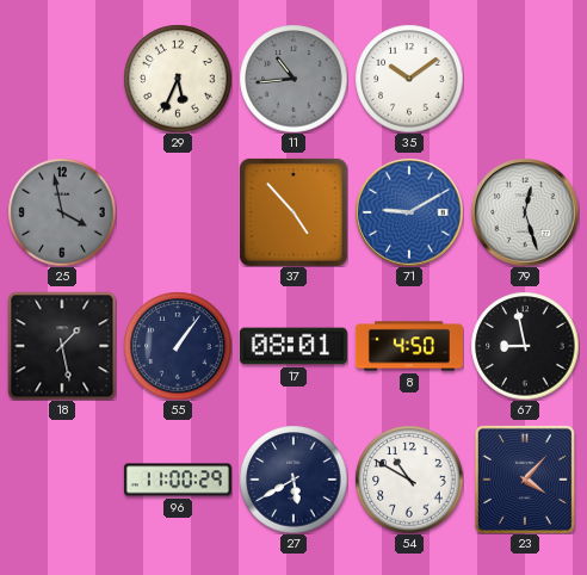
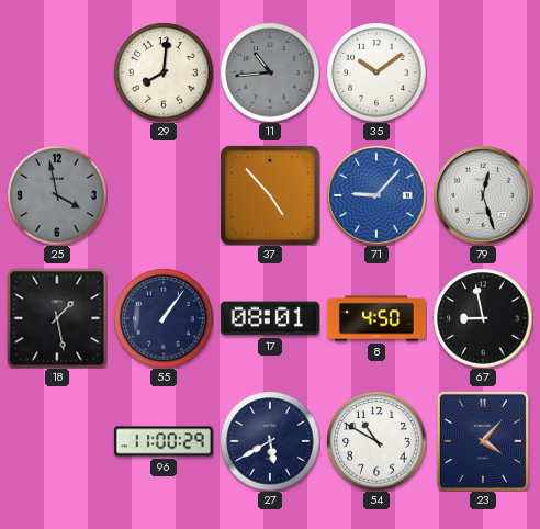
29: 5:34 -> 8:01 (164, 72)
71: 9:10 -> 9:07 (376, 195)
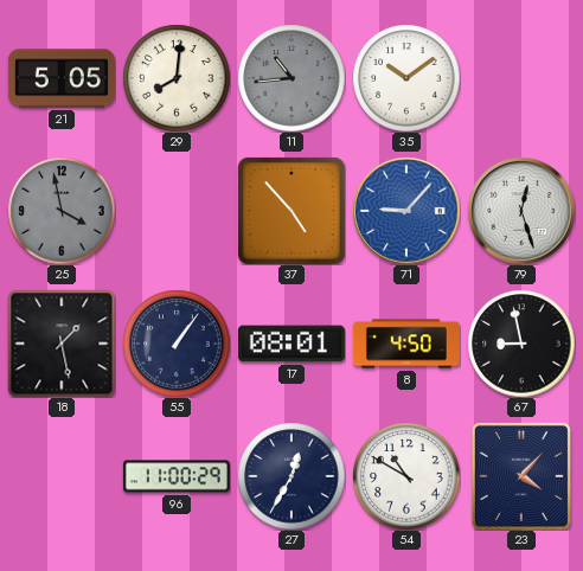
21: none -> 5:05 (62, 78)
27: 5:40 -> 12:35 (291, 476)
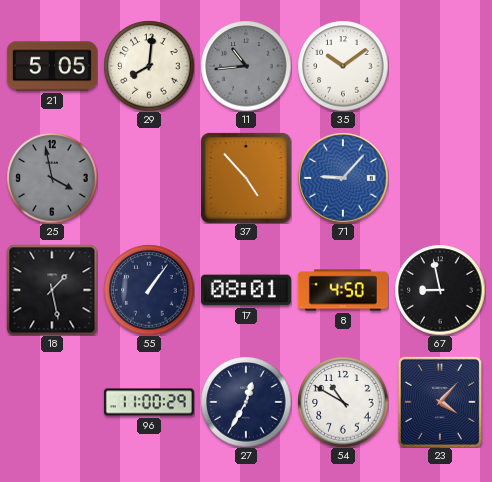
79: 12:27 -> none (521, 211)
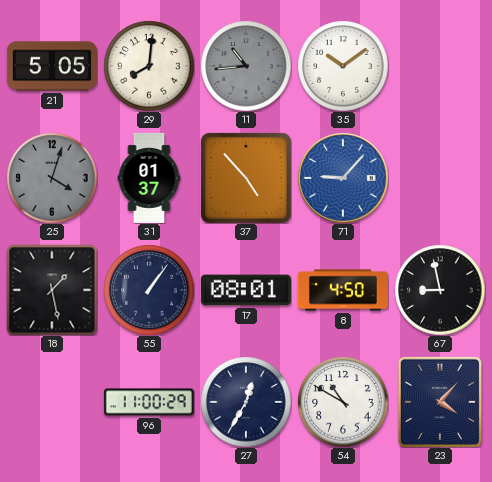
25: 3:58 -> 4:03 (52, 178)
31: none -> 01:37 (149, 178)
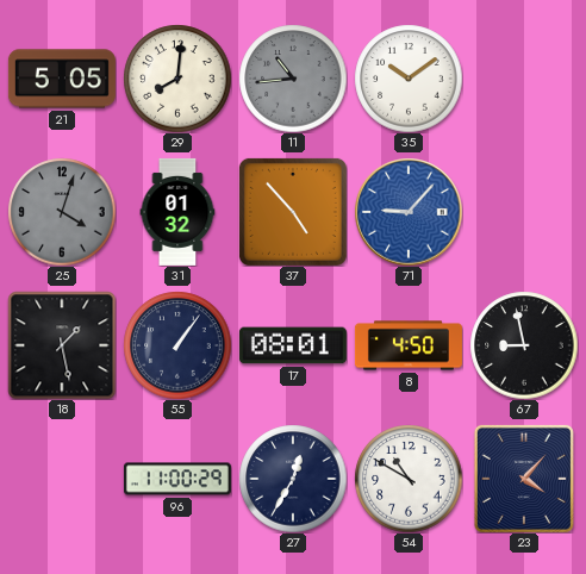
31: 01:37 -> 01:32 (177, 212)
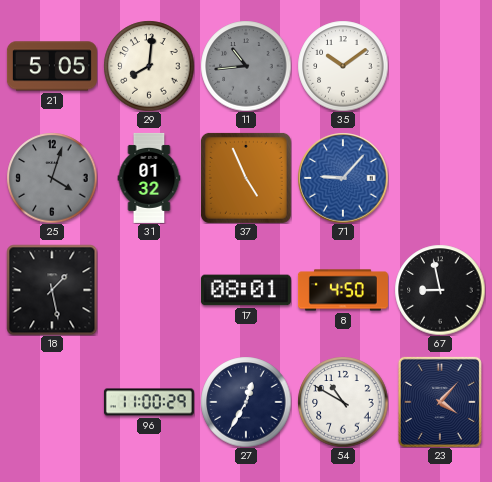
37: 4:53 -> 4:56 (246, 178)
55: 1:06 -> none (177, 345)
